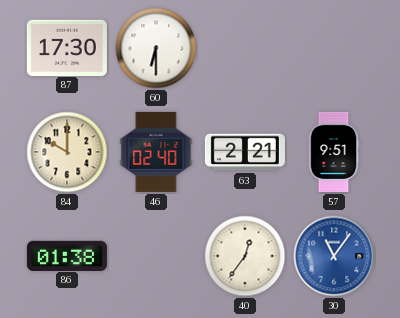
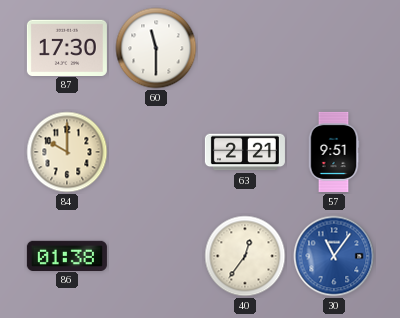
60: 6:30 -> 11:30 (156, 48)
46: 02:40 -> none (156, 152)
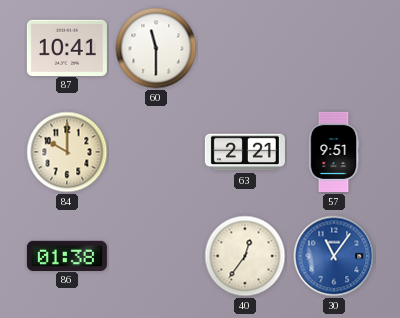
87: 17:30 -> 10:41 (67, 47)
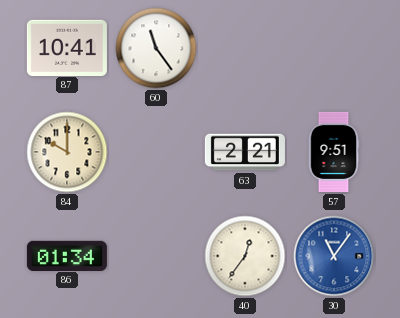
60: 11:30 -> 11:24 (156, 48)
86: 01:38 -> 01:34 (67, 255)
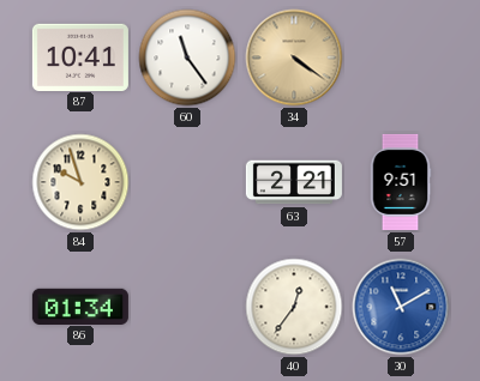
34: none -> 4:21 (294, 58)
84: 10:00 -> 9:57 (80, 182)
30: 11:06 -> 11:10 (401, 307)
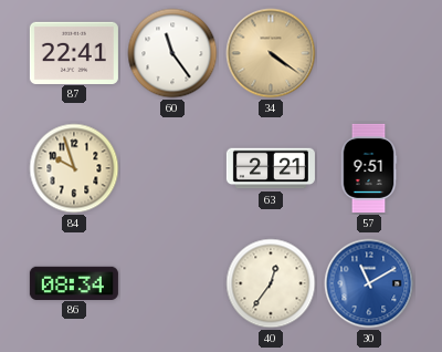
87: 10:41 -> 22:41 (74, 52)
86: 01:34 -> 08:34 (74, 282)
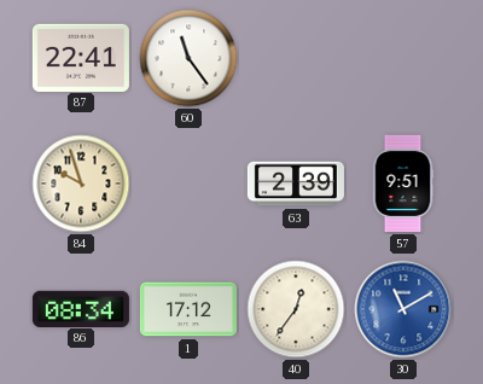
34: 4:21 -> none (271, 53)
63: 2:21 -> 2:39 (296, 184)
1: none -> 17:12 (188, 309)
